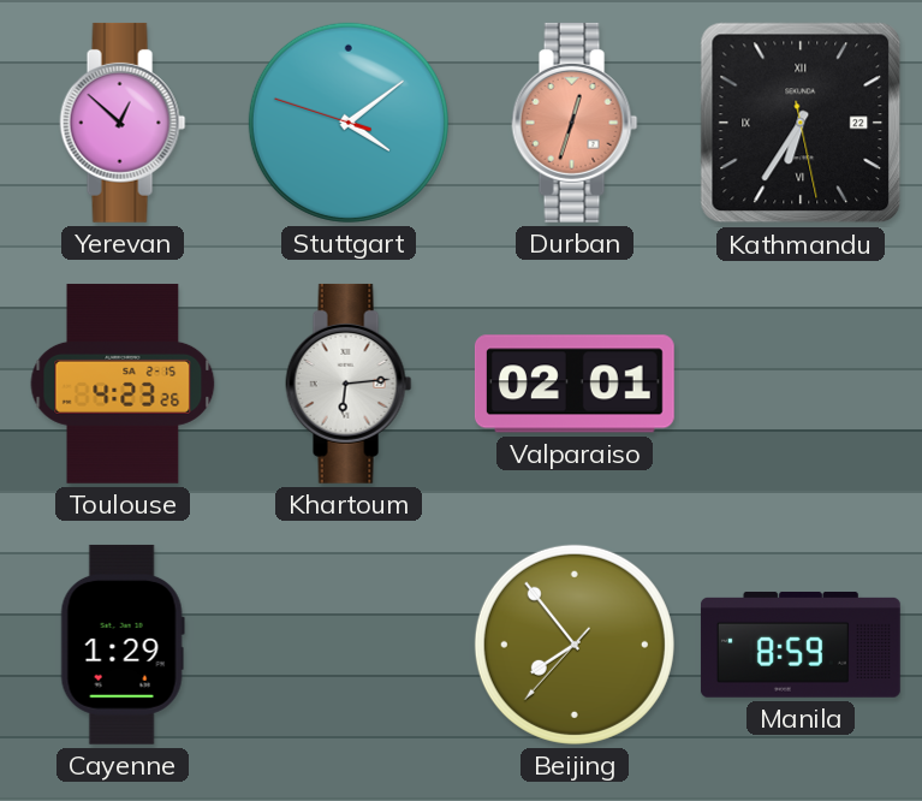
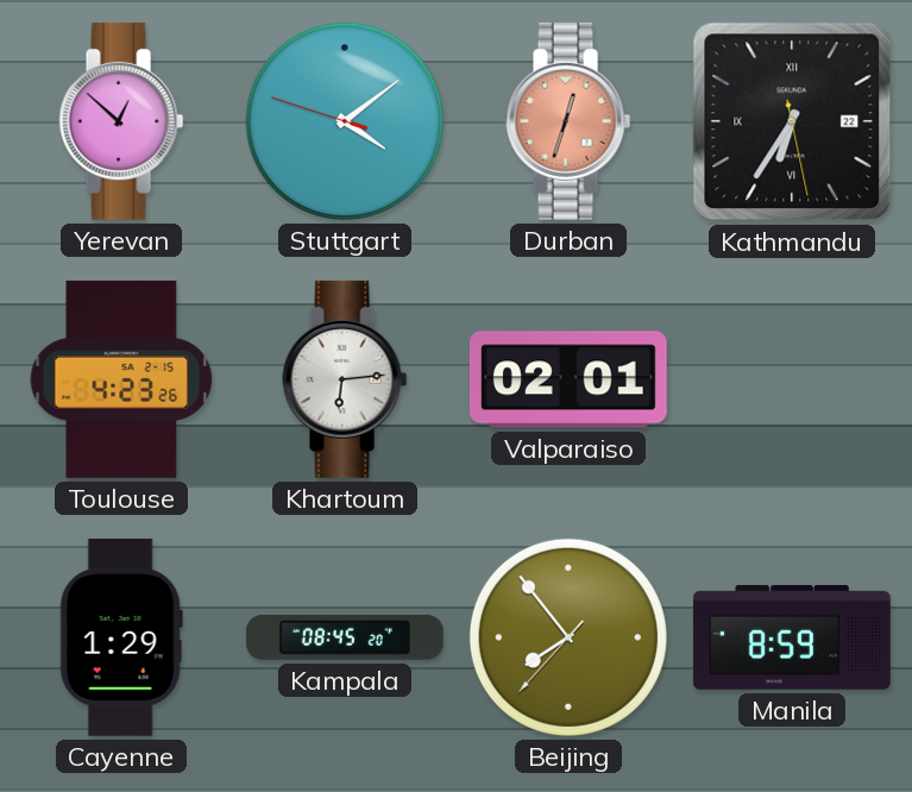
Kampala: none -> 08:45 (345, 637)
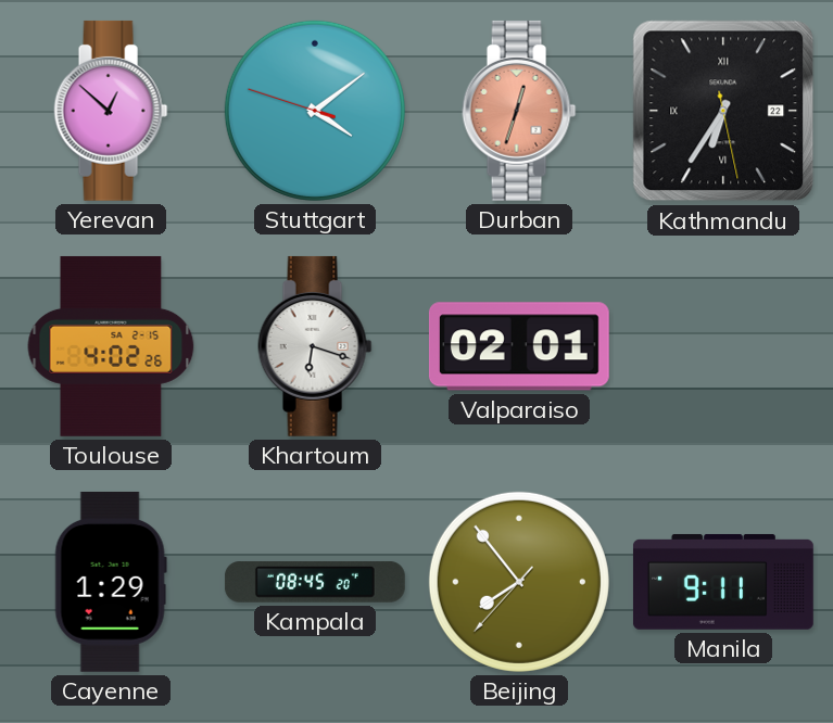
Toulouse: 4:23 -> 4:02 (111, 346)
Khartoum: 6:14 -> 6:18 (315, 346)
Manila: 8:59 -> 9:11 (723, 582)
